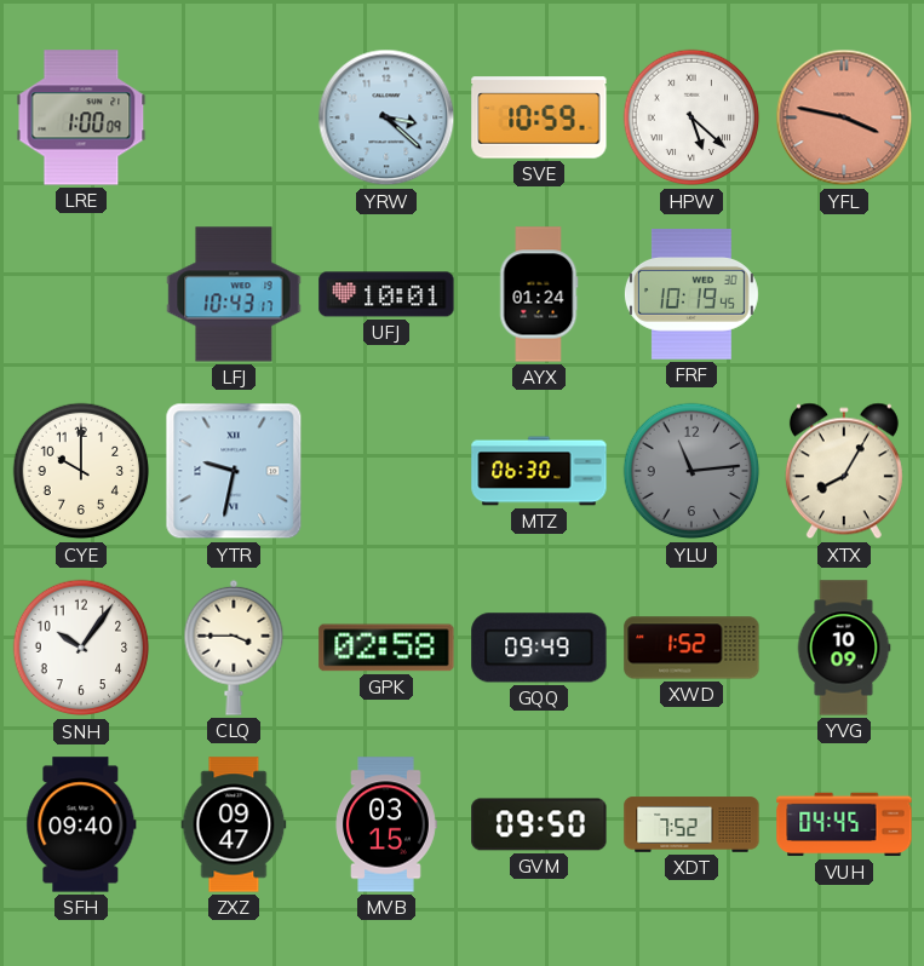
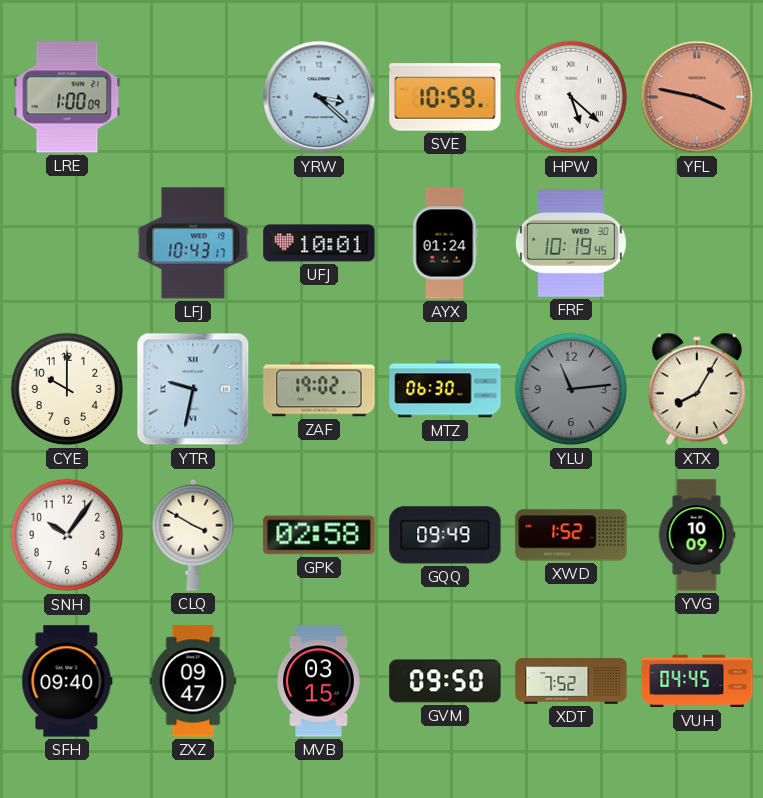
ZAF: none -> 19:02 (319, 389)
CLQ: 3:45 -> 3:50 (193, 535)
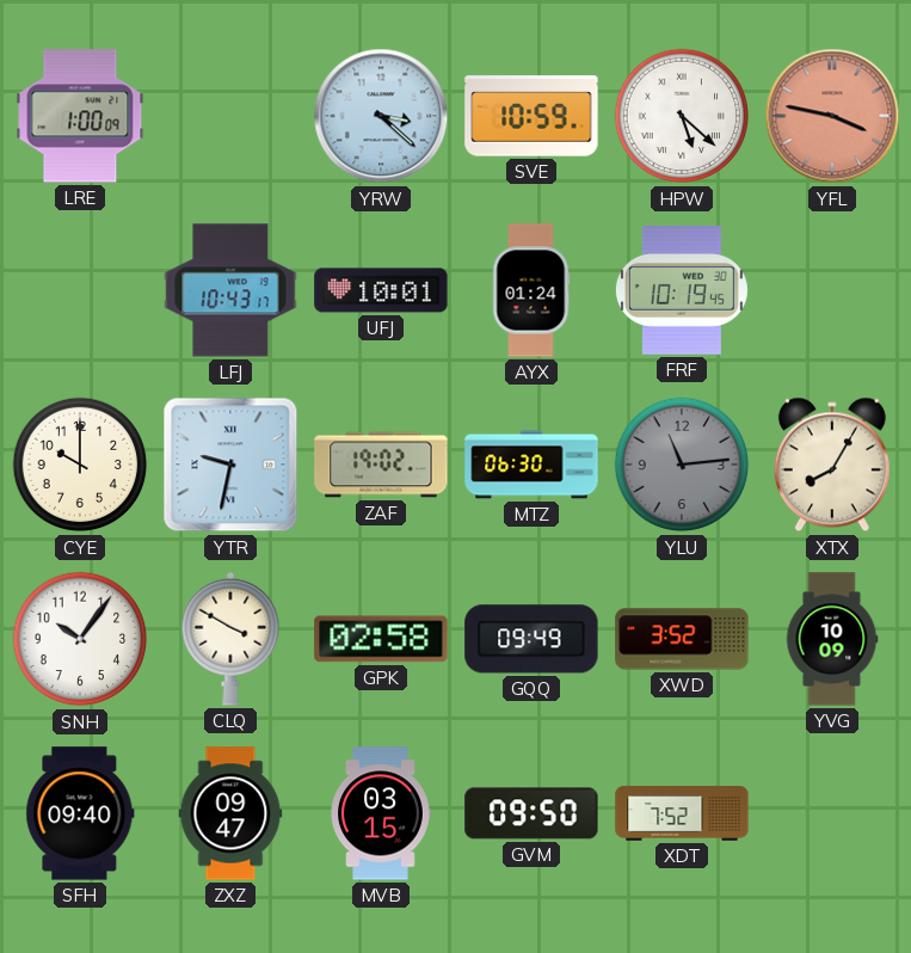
XWD: 1:52 -> 3:52 (682, 639)
VUH: 04:45 -> none (697, 681)
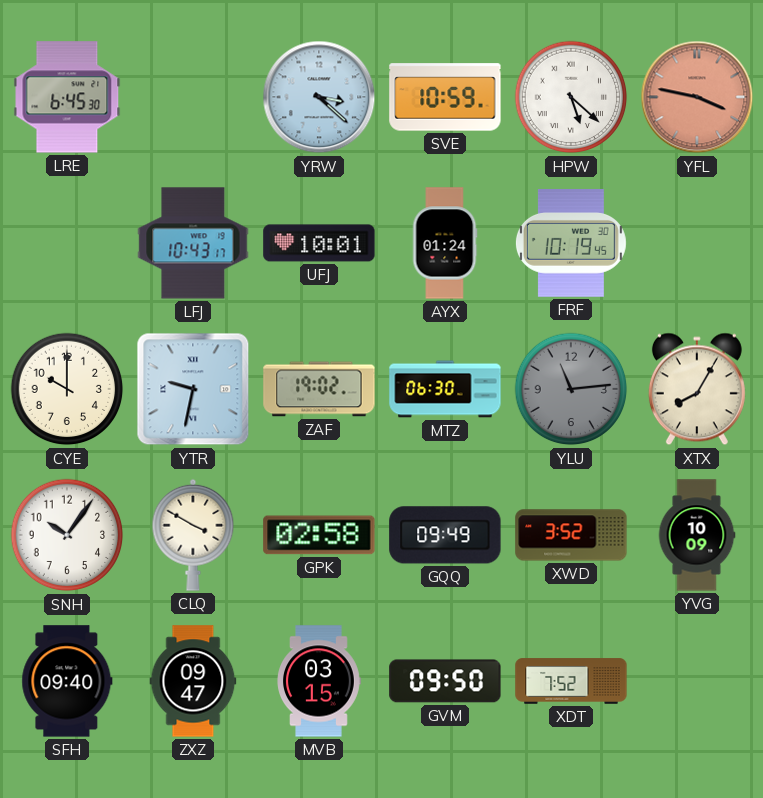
LRE: 1:00 -> 6:45 (67, 97)
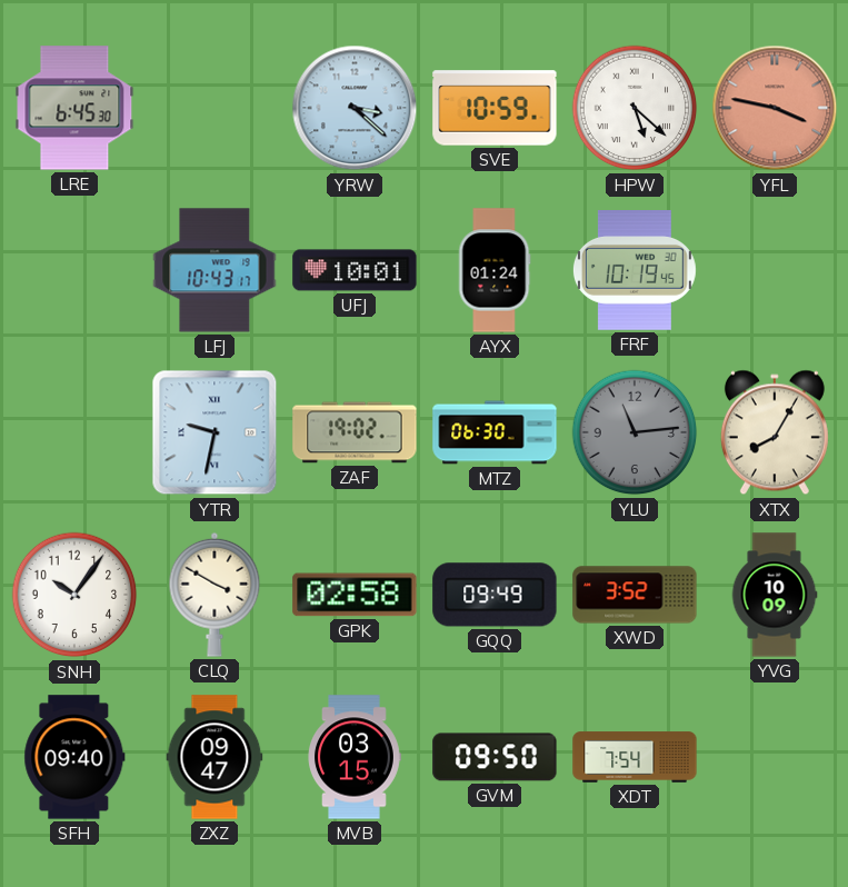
CYE: 10:00 -> none (67, 389)
XDT: 7:52 -> 7:54 (635, 757)
